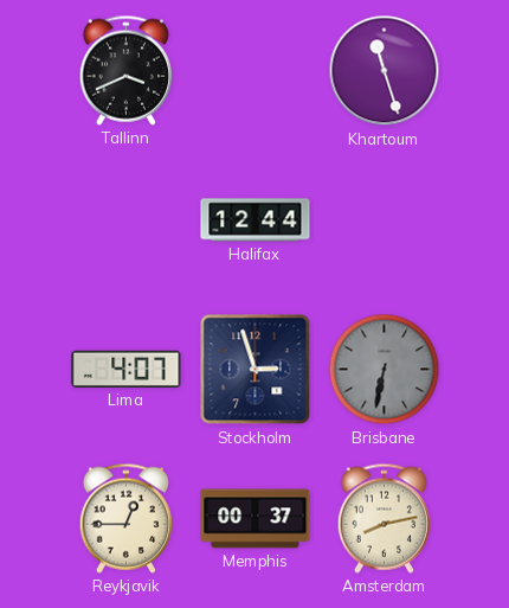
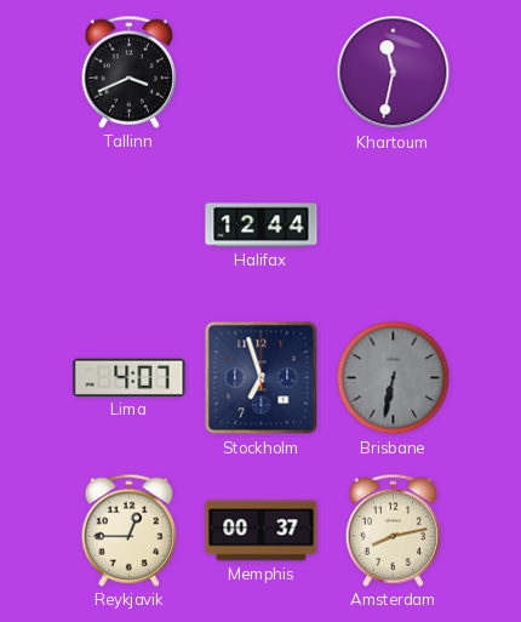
Khartoum: 11:27 -> 11:32 (394, 73)
Stockholm: 2:57 -> 6:57 (262, 378)
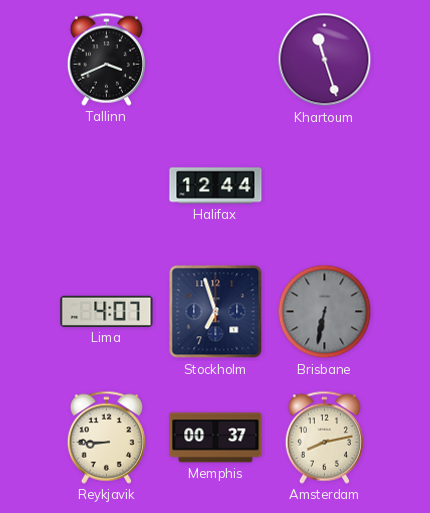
Khartoum: 11:32 -> 11:27 (325, 60)
Reykjavik: 12:45 -> 8:45 (106, 437)
